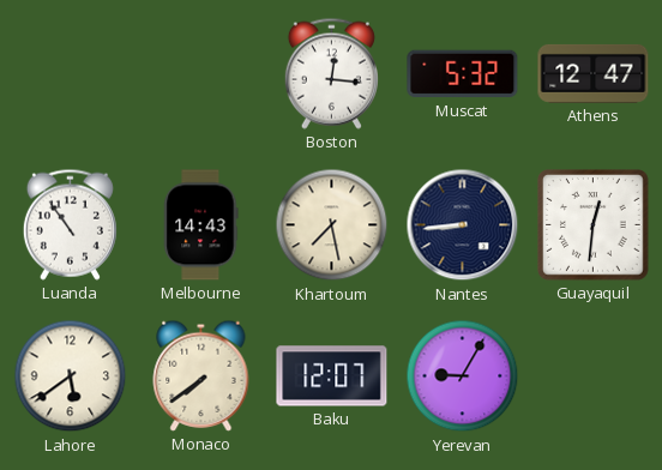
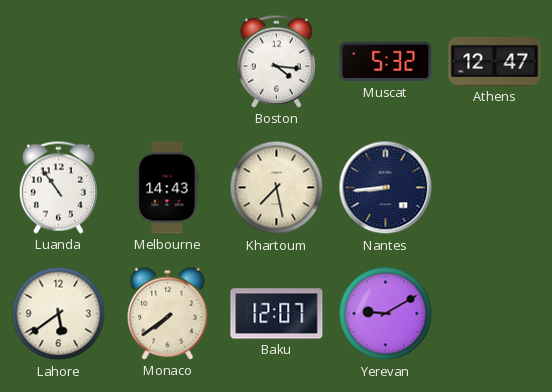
Boston: 12:16 -> 4:16 (276, 61)
Guayaquil: 12:31 -> none (594, 225)
Yerevan: 9:05 -> 9:10 (386, 314)
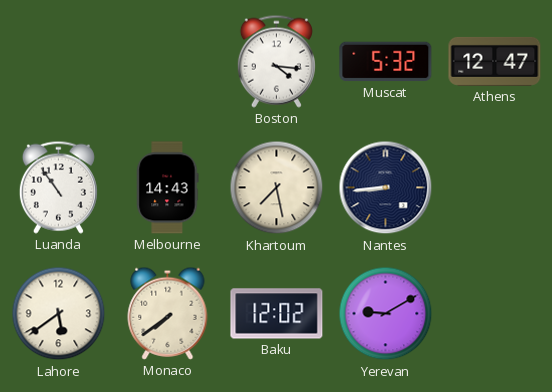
Baku: 12:07 -> 12:02 (277, 314)
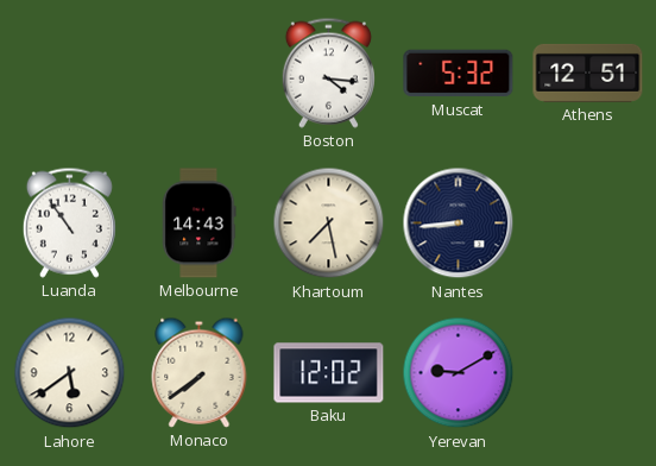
Athens: 12:47 -> 12:51 (588, 73)
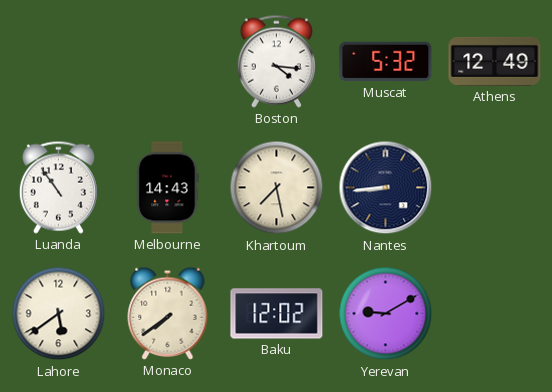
Athens: 12:51 -> 12:49 (495, 61)
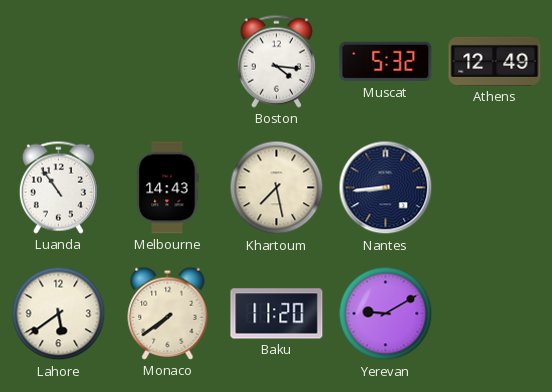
Baku: 12:02 -> 11:20 (277, 314)
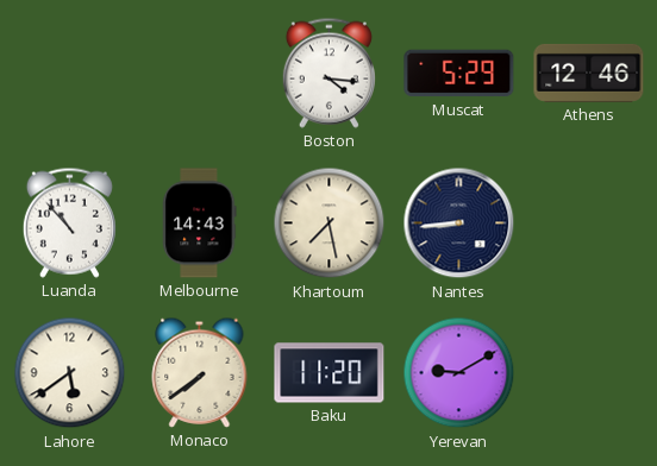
Muscat: 5:32 -> 5:29 (459, 74)
Athens: 12:49 -> 12:46 (589, 73)
Luanda: 10:54 -> 10:53 (69, 222)
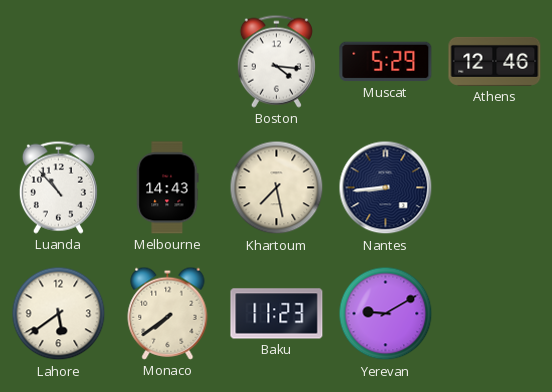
Baku: 11:20 -> 11:23 (277, 314)
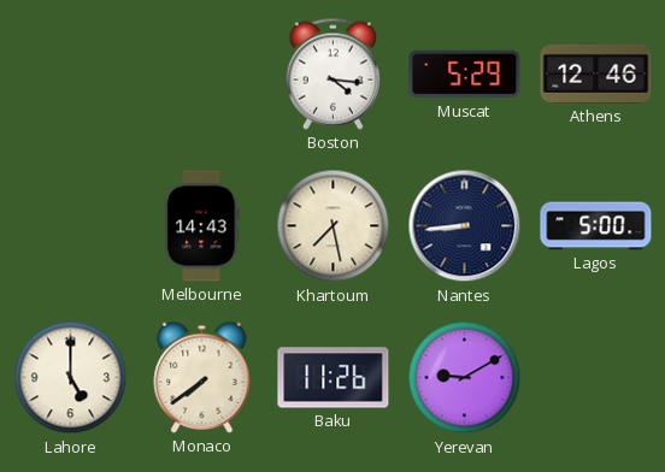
Luanda: 10:53 -> none (58, 187)
Lagos: none -> 5:00 (596, 226)
Lahore: 5:39 -> 5:00 (71, 378)
Baku: 11:23 -> 11:26 (334, 378)
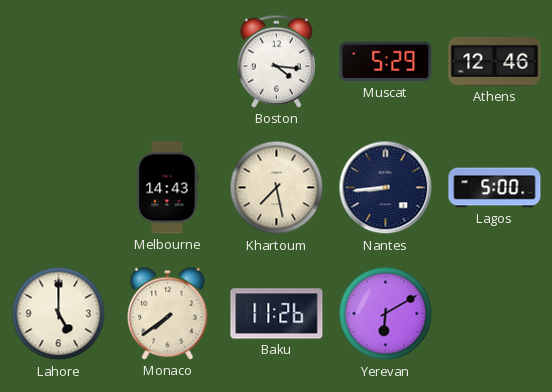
Yerevan: 9:10 -> 6:10 (386, 314)
